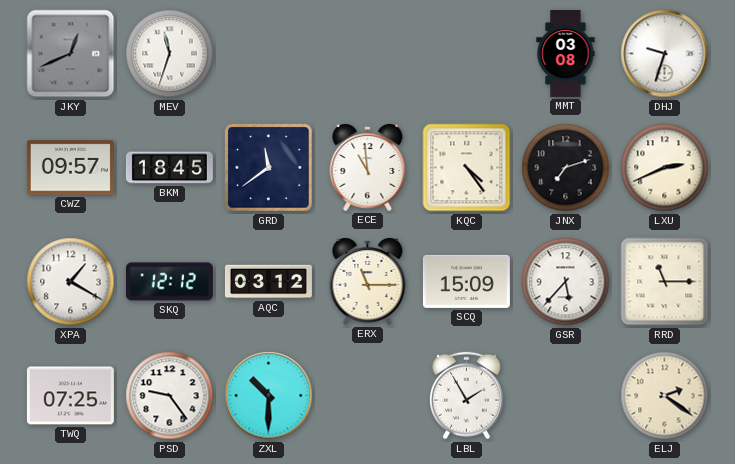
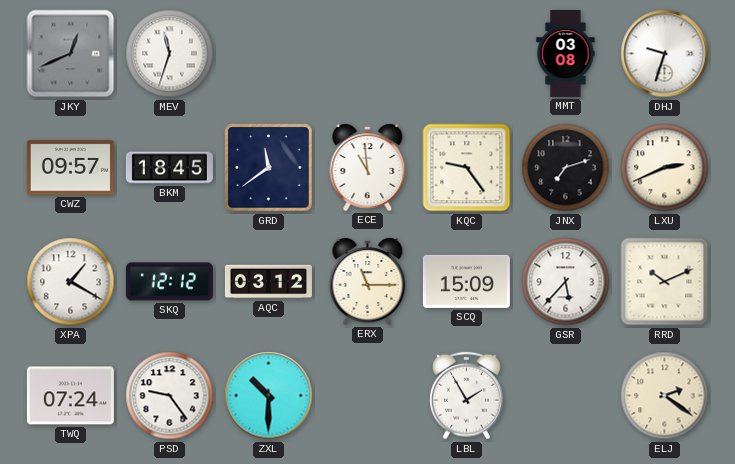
KQC: 4:24 -> 9:24 (467, 168)
RRD: 11:15 -> 10:11 (665, 282)
TWQ: 07:25 -> 07:24 (70, 396)
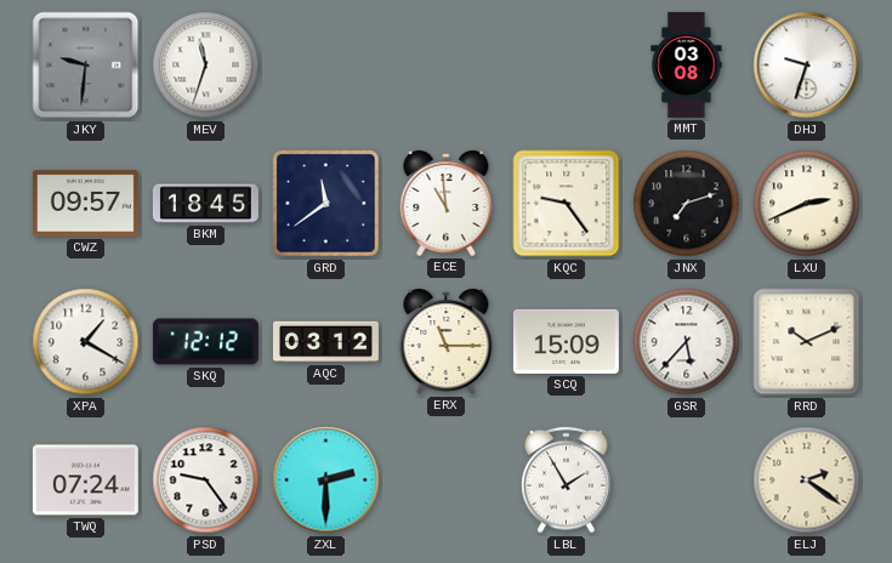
JKY: 12:41 -> 9:31 (86, 66)
ZXL: 10:30 -> 2:30 (326, 480)
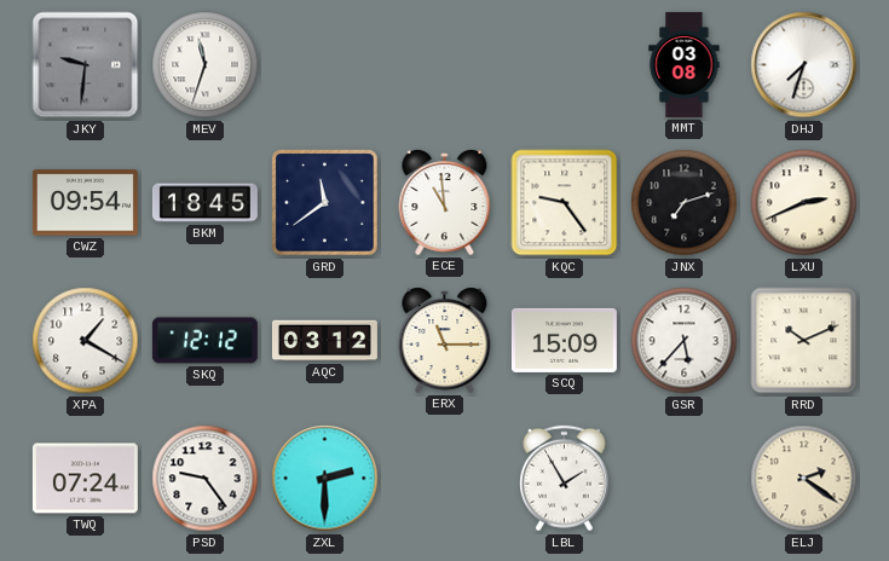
DHJ: 9:33 -> 7:33 (804, 65)
CWZ: 09:57 -> 09:54 (85, 203)
